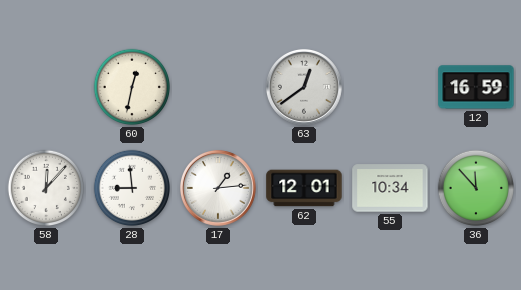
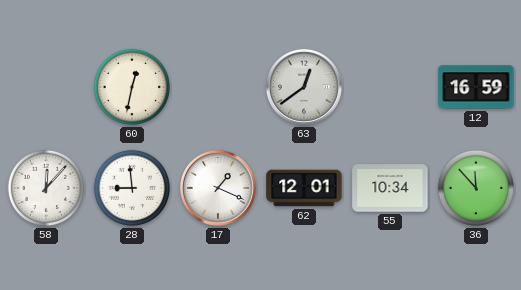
17: 1:14 -> 1:19 (218, 188)
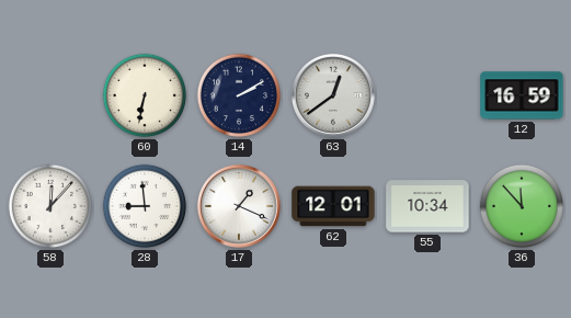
60: 12:32 -> 6:32 (145, 95)
14: none -> 2:10 (239, 95)
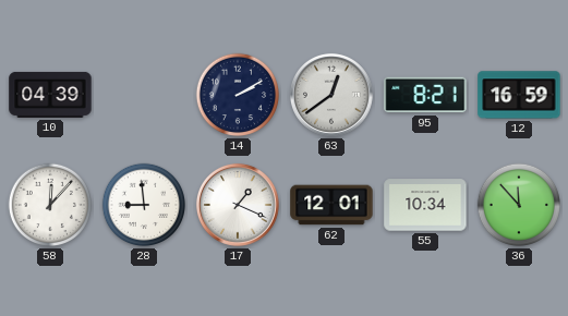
10: none -> 04:39 (50, 95)
60: 6:32 -> none (145, 95)
95: none -> 8:21 (425, 95)
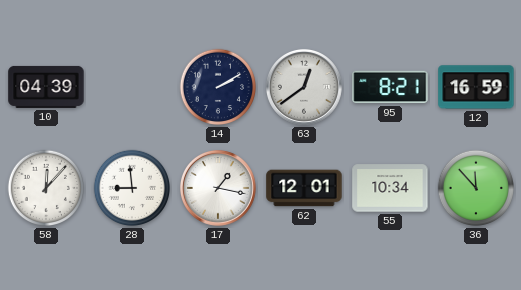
17: 1:19 -> 1:17 (218, 188)
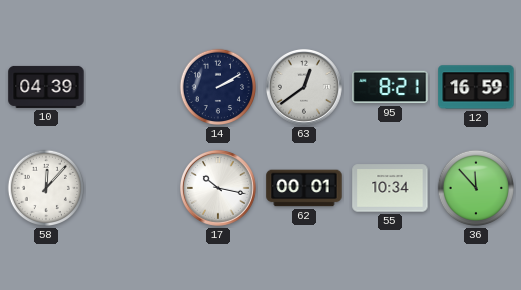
28: 8:59 -> none (132, 188)
17: 1:17 -> 10:17 (218, 188)
62: 12:01 -> 00:01 (304, 188)
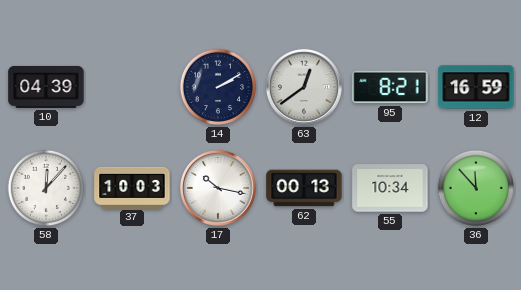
37: none -> 10:03 (132, 187)
62: 00:01 -> 00:13 (304, 188)
